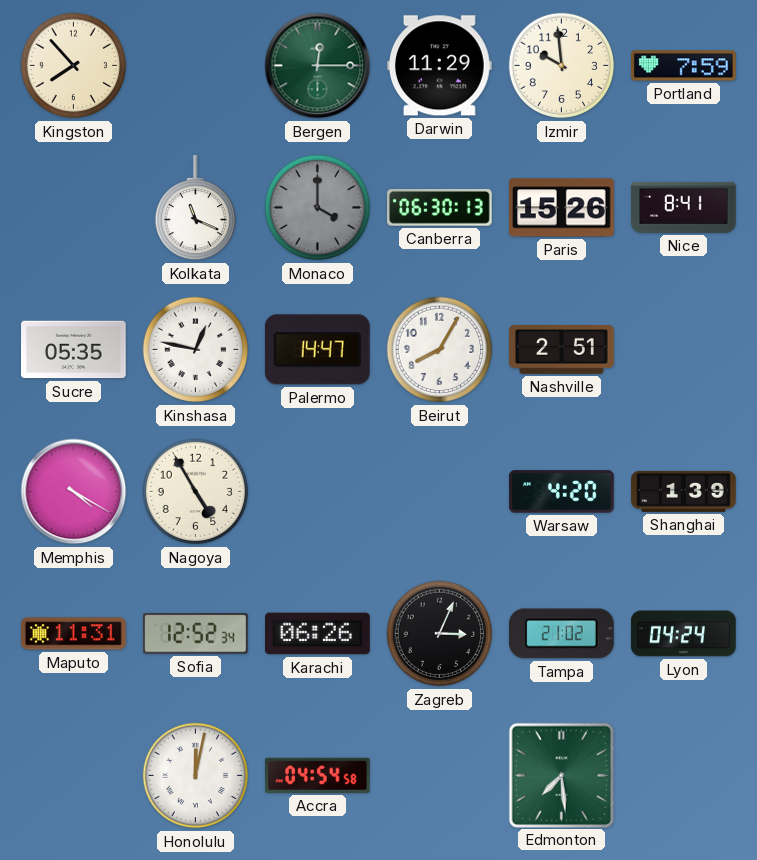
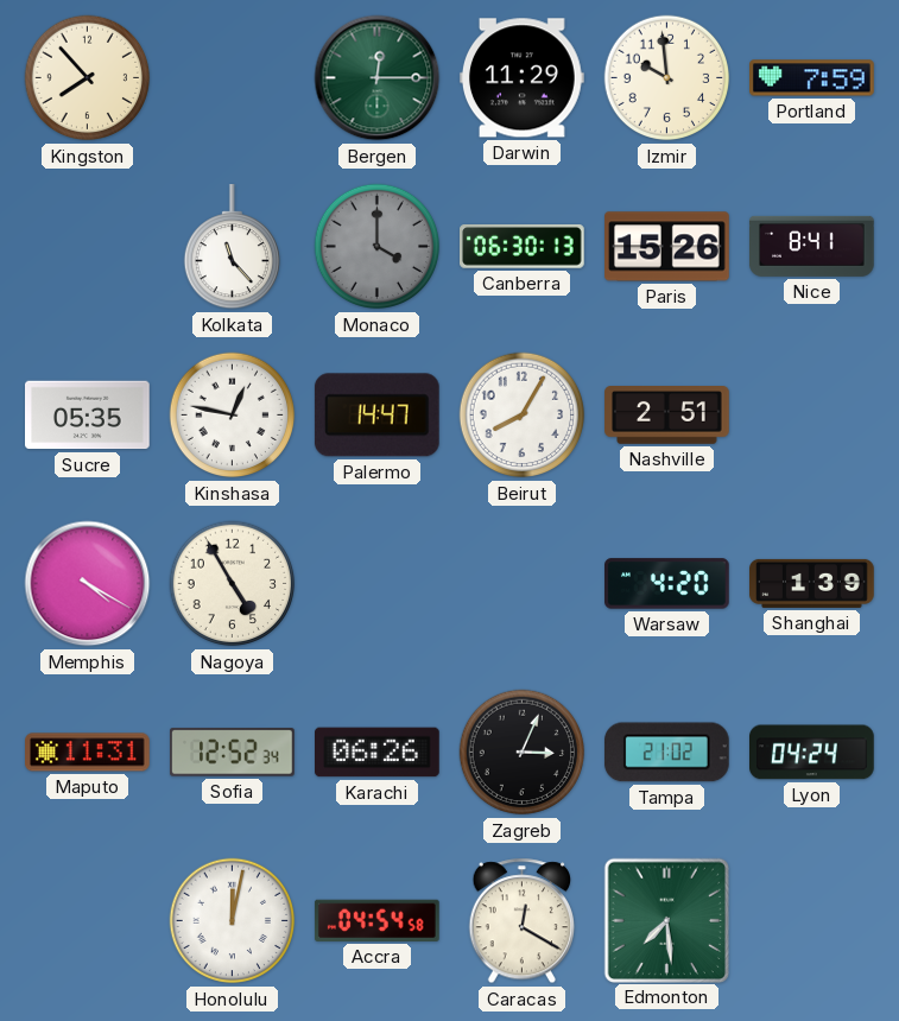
Kolkata: 11:19 -> 11:23 (232, 248)
Caracas: none -> 12:20 (521, 921)
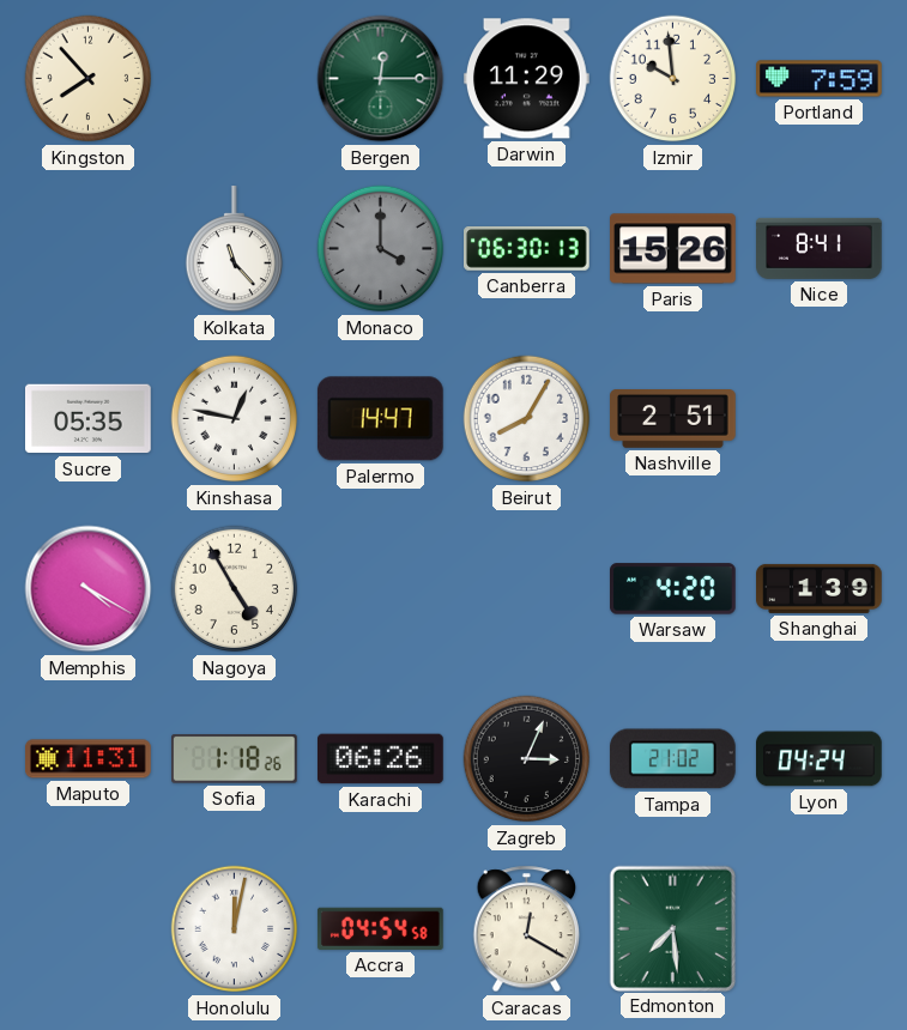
Sofia: 12:52 -> 1:18 (235, 759)
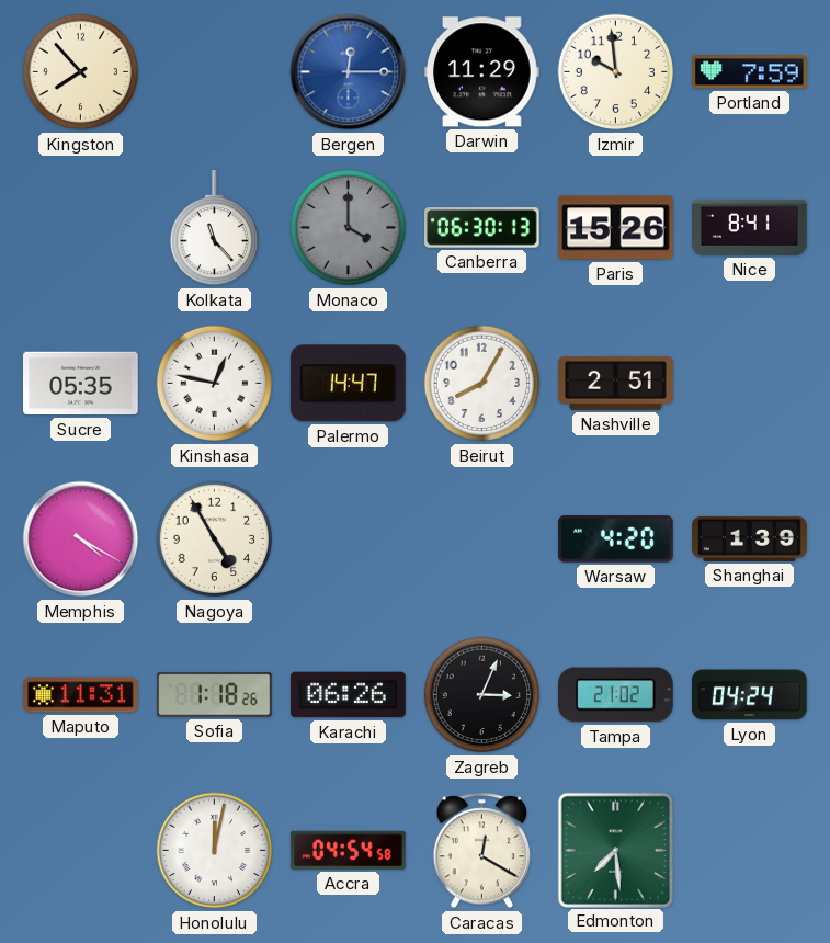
Bergen dial: green -> blue (349, 72)
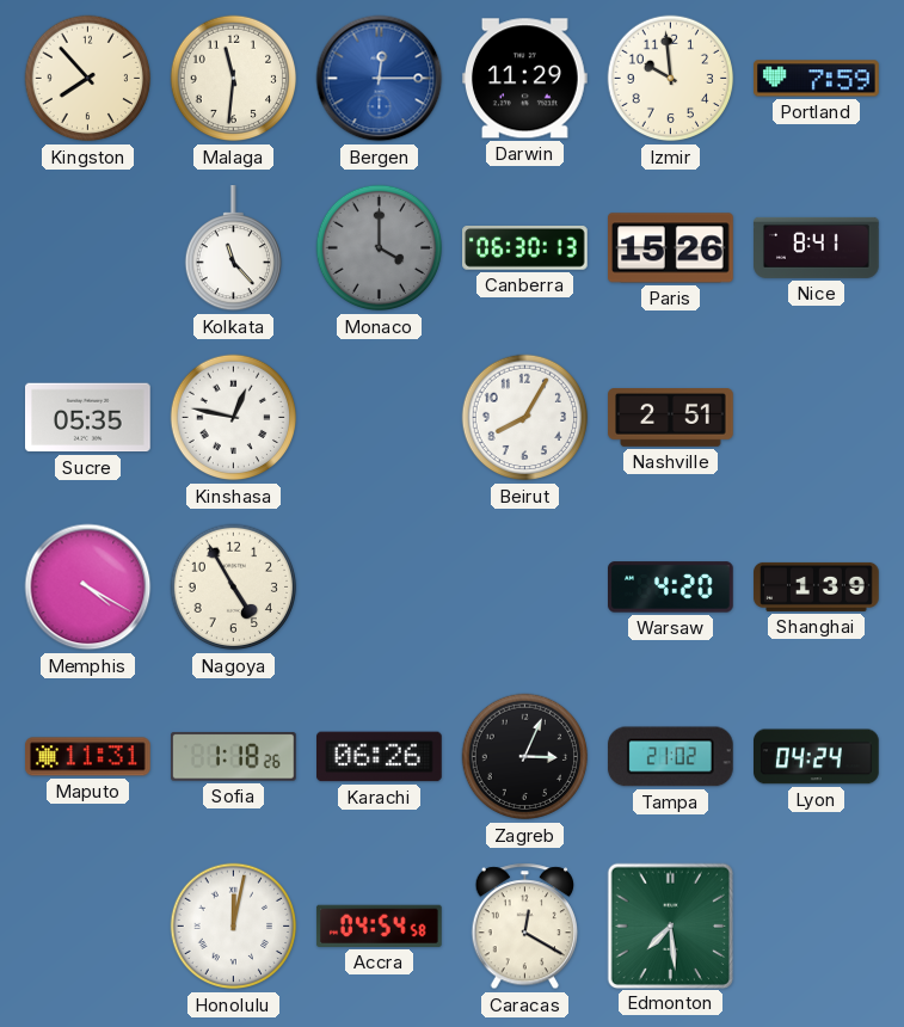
Malaga: none -> 11:31 (234, 79)
Palermo: 14:47 -> none (348, 384)
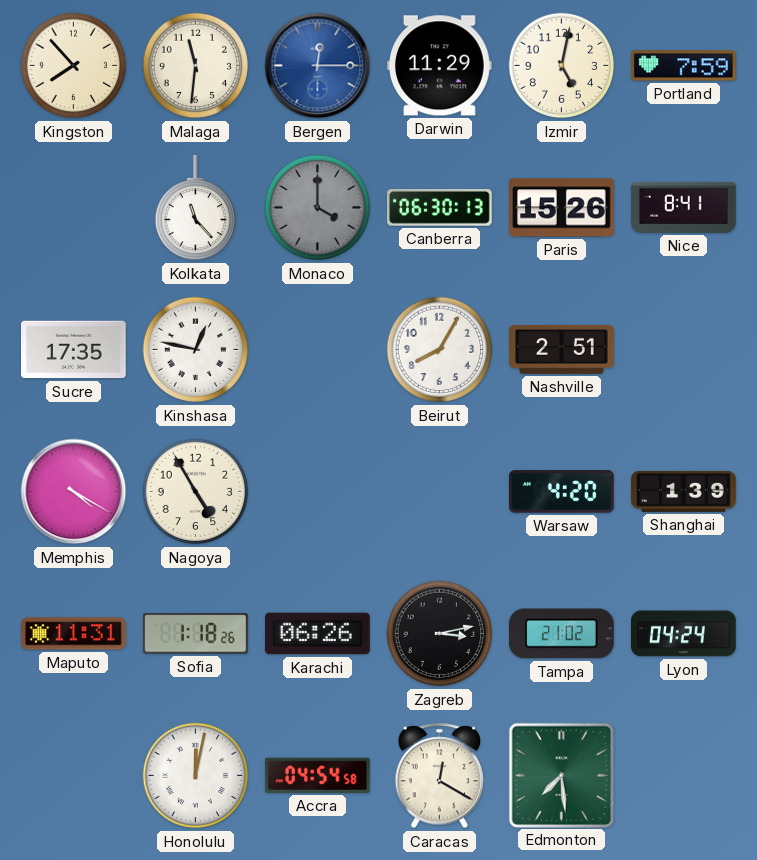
Izmir: 9:59 -> 5:02 (562, 66)
Sucre: 05:35 -> 17:35 (74, 350)
Zagreb: 3:04 -> 3:13 (440, 634)
